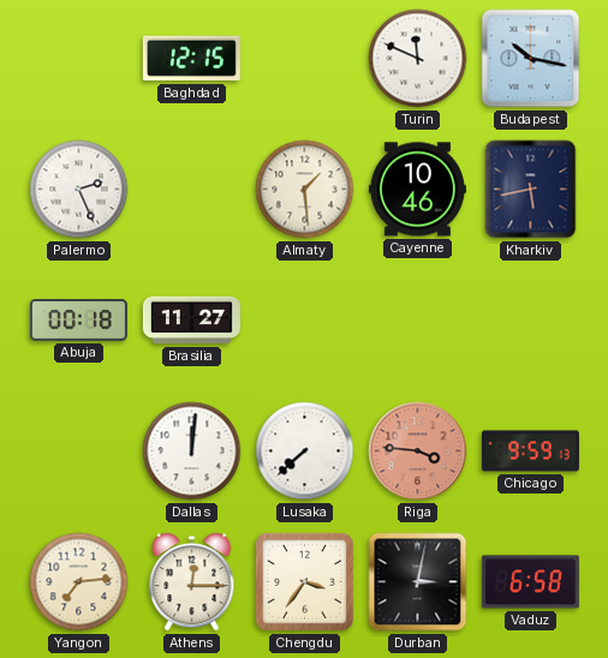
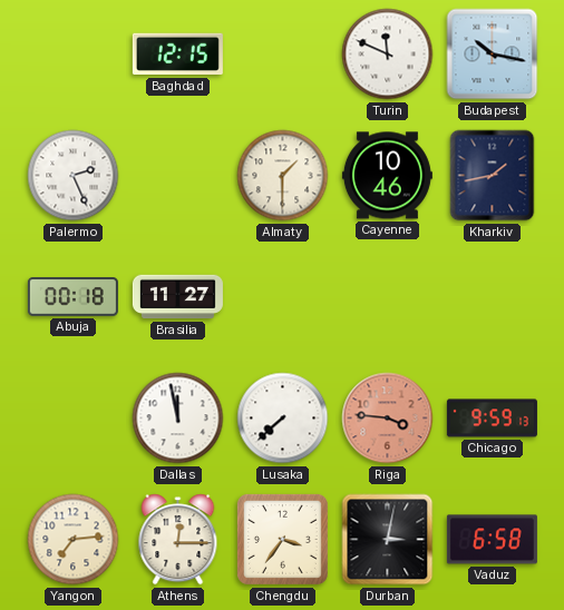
Almaty: 1:29 -> 1:30 (283, 176)
Kharkiv: 5:43 -> 1:43 (493, 176)
Dallas: 12:01 -> 11:58 (178, 419)
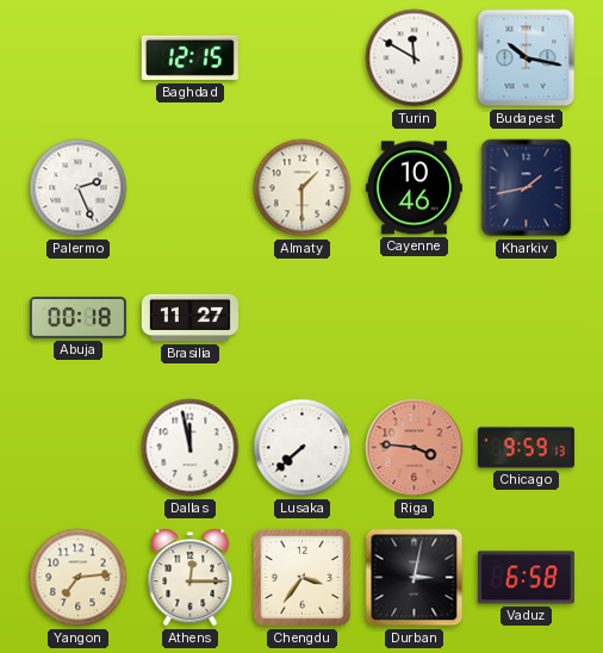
Turin: 11:49 -> 11:50 (415, 58)
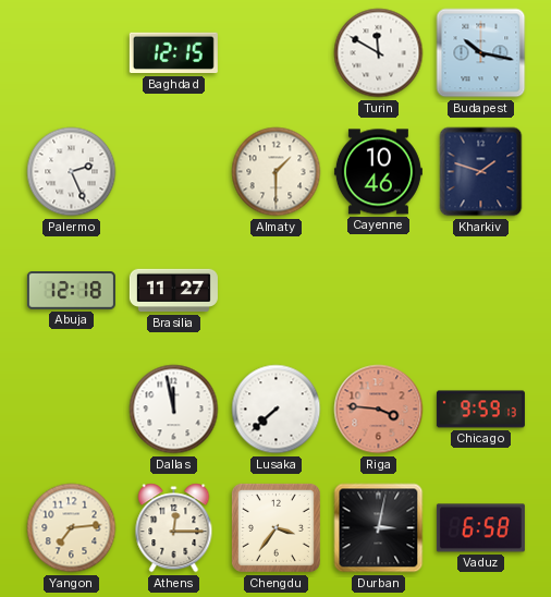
Kharkiv: 1:43 -> 1:48 (481, 172)
Abuja: 00:18 -> 12:18 (71, 291)
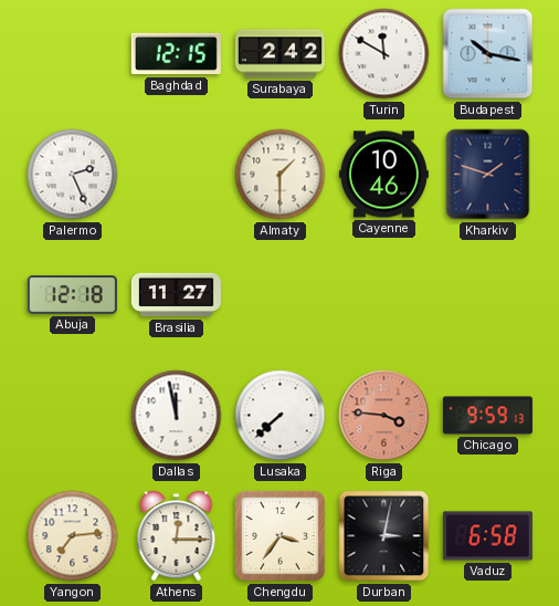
Surabaya: none -> 2:42 (279, 54)
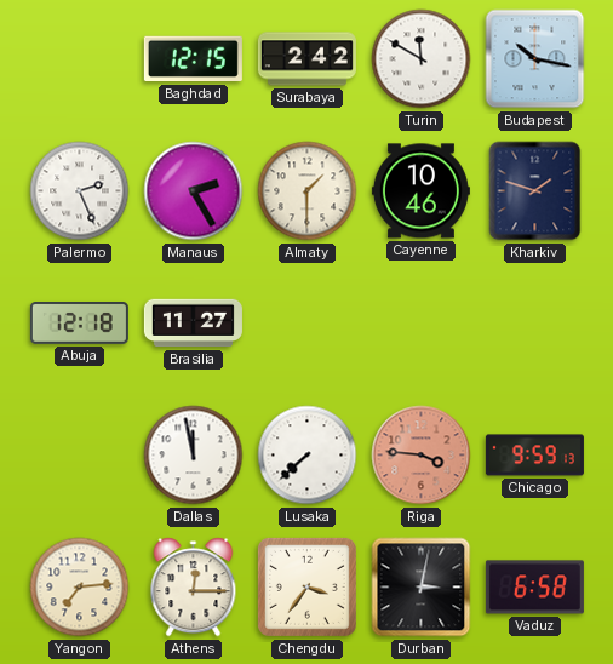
Manaus: none -> 2:25 (194, 191)
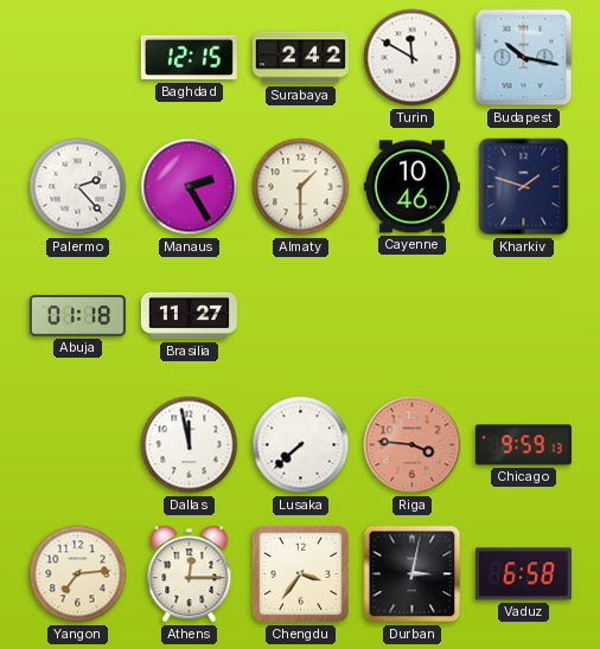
Palermo: 2:26 -> 2:23 (78, 187)
Abuja: 12:18 -> 01:18 (77, 316)
